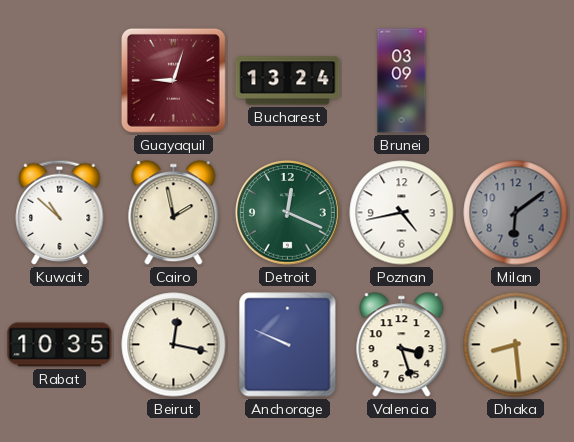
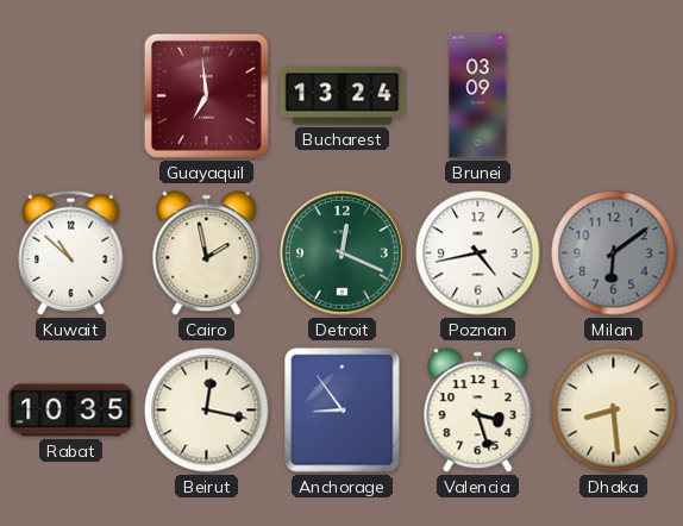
Guayaquil: 9:03 -> 6:59 (206, 95)
Anchorage: 9:49 -> 8:54 (343, 411)
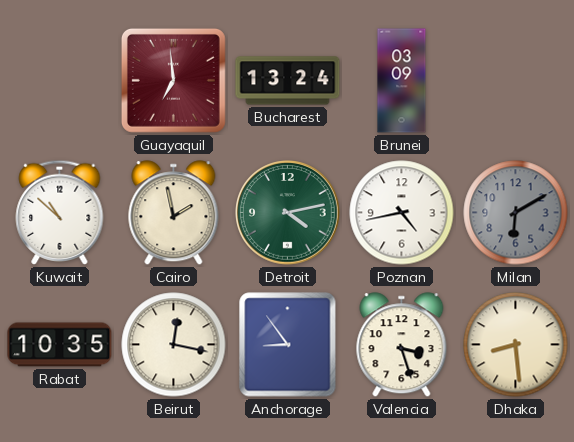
Detroit: 12:19 -> 4:13 (288, 213)
Milan: 6:09 -> 6:10 (516, 213)
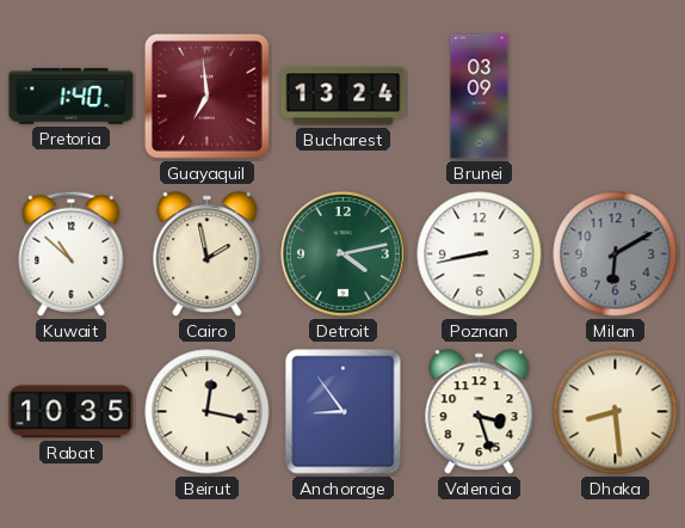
Pretoria: none -> 1:40 (72, 97)
Poznan: 4:43 -> 8:43 (480, 254)
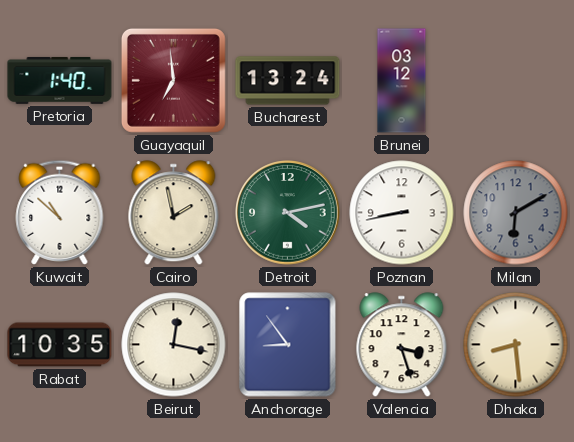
Brunei: 03:09 -> 03:12 (402, 81)
